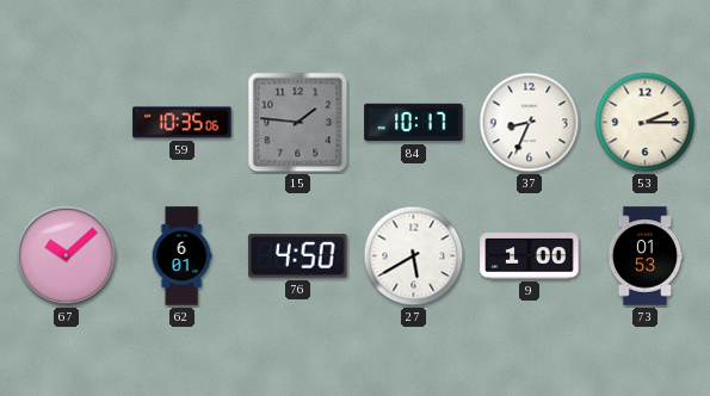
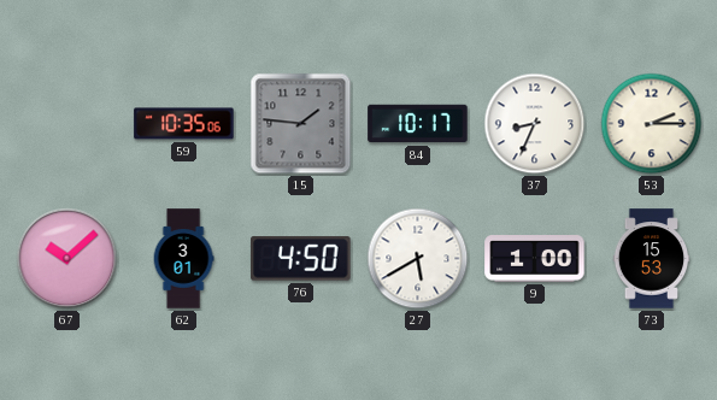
62: 6:01 -> 3:01 (183, 259)
73: 01:53 -> 15:53 (652, 259)
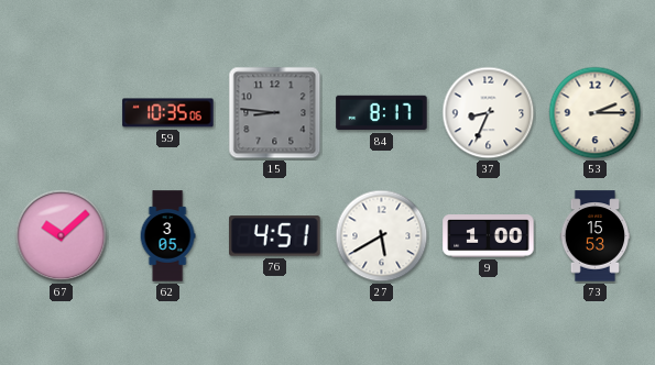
15: 1:46 -> 8:46 (275, 113)
84: 10:17 -> 8:17 (382, 113)
62: 3:01 -> 3:05 (167, 236)
76: 4:50 -> 4:51 (275, 236)
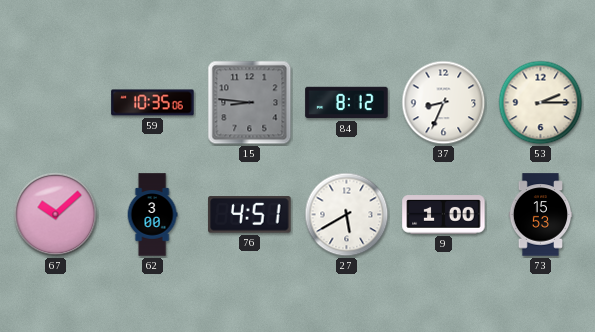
84: 8:17 -> 8:12 (347, 103)
62: 3:05 -> 3:00 (152, 215)
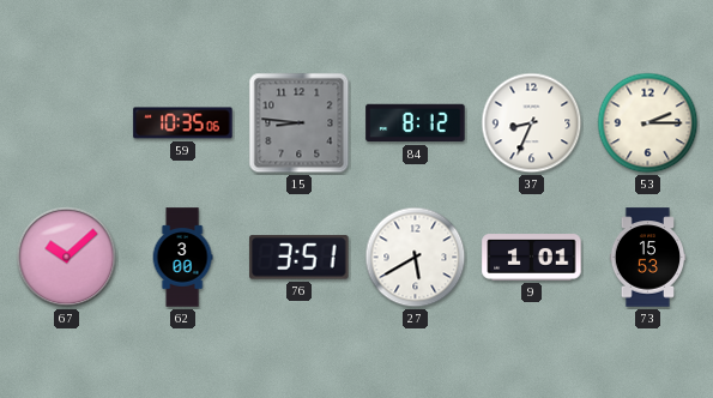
76: 4:51 -> 3:51 (300, 258)
9: 1:00 -> 1:01 (532, 258)
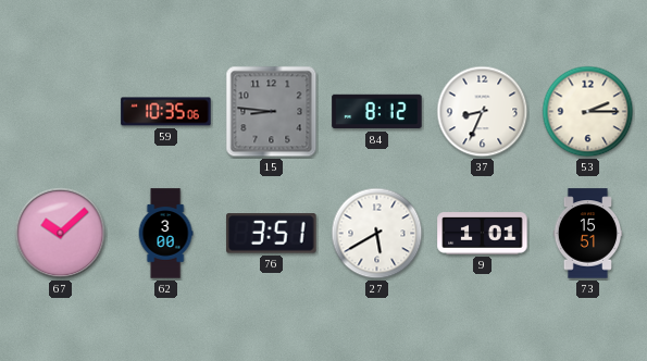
73: 15:53 -> 15:51 (588, 234)
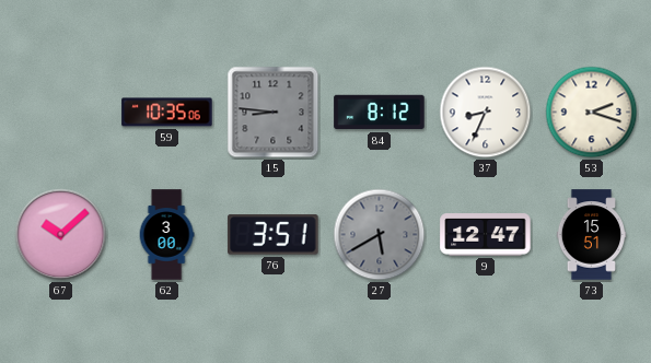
53: 2:15 -> 2:18 (592, 113)
27 dial: white -> grey (380, 235)
9: 1:01 -> 12:47 (486, 235)
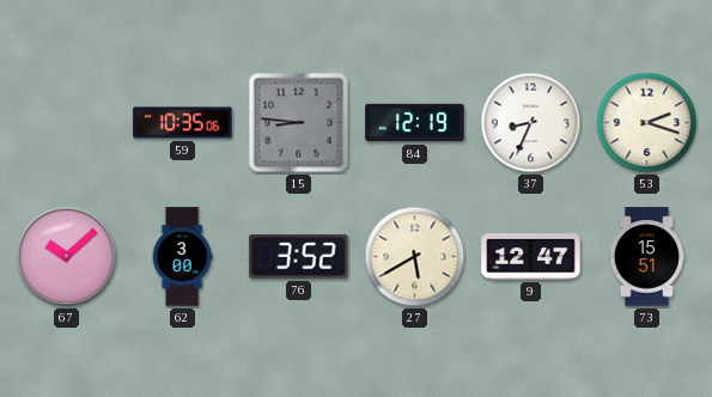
84: 8:12 -> 12:19 (415, 123)
76: 3:51 -> 3:52 (299, 257)
27 dial: grey -> cream (415, 257)
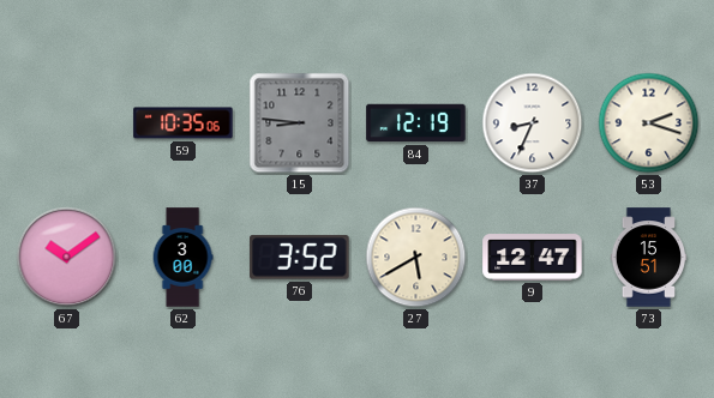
67: 10:08 -> 10:09 (67, 258)
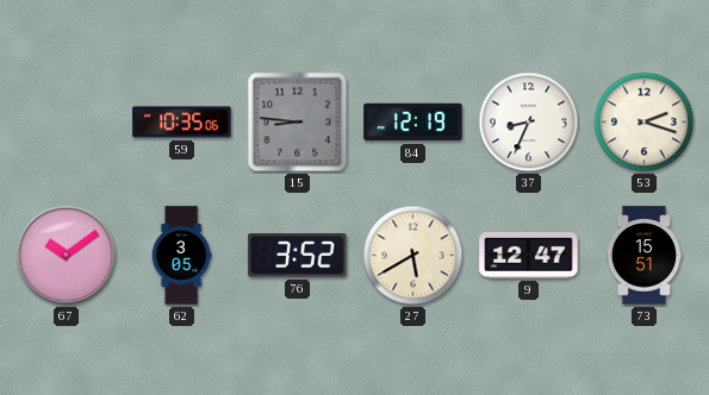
62: 3:00 -> 3:05 (181, 256)
